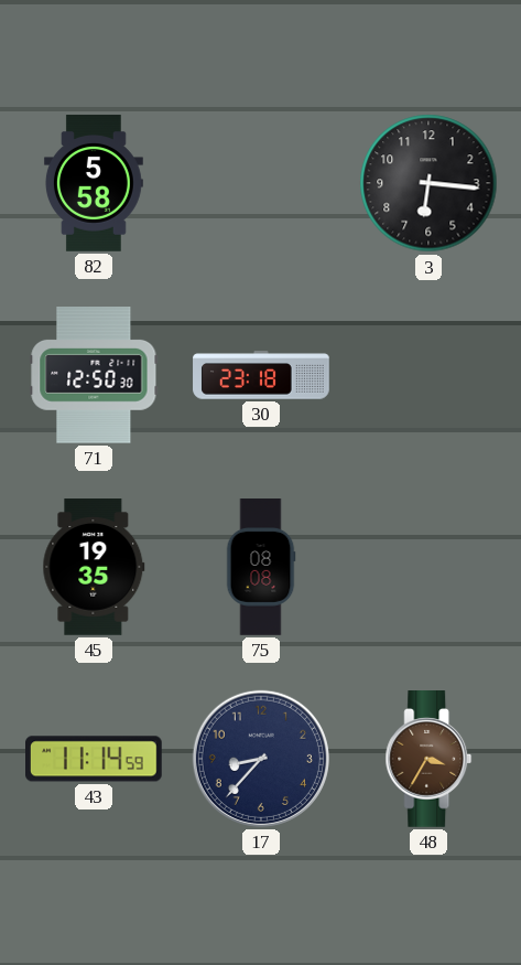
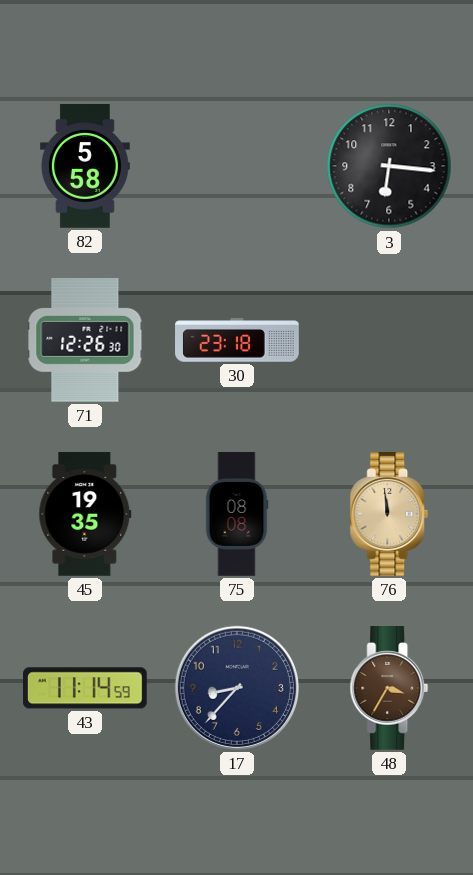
71: 12:50 -> 12:26 (85, 341)
76: none -> 11:59 (389, 515)
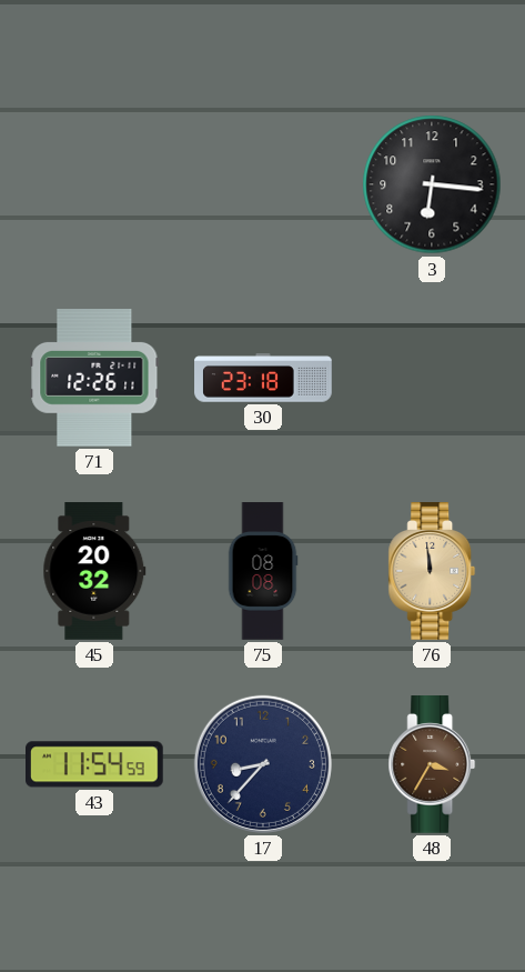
82: 5:58 -> none (85, 166)
71: 12:26:30 -> 12:26:11 (94, 379)
45: 19:35 -> 20:32 (94, 571)
43: 11:14 -> 11:54 (95, 764)
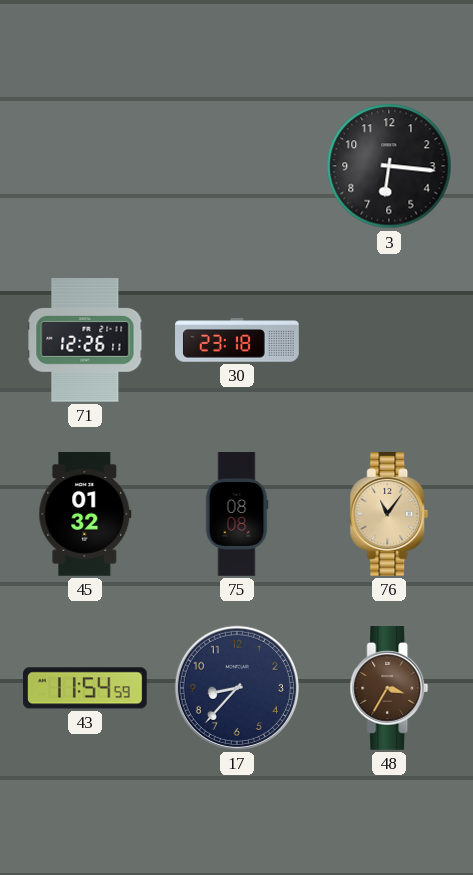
45: 20:32 -> 01:32 (85, 514)
76: 11:59 -> 11:06 (389, 515)
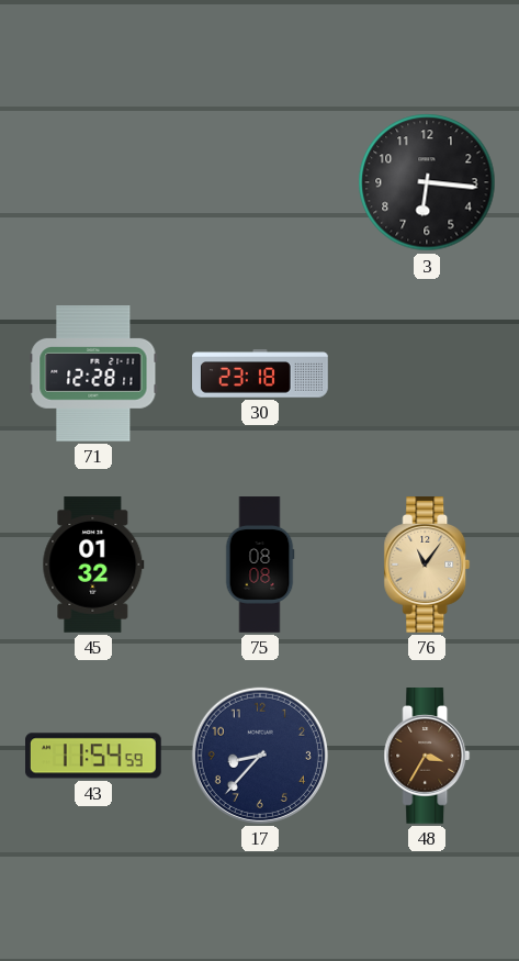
71: 12:26 -> 12:28 (93, 375)
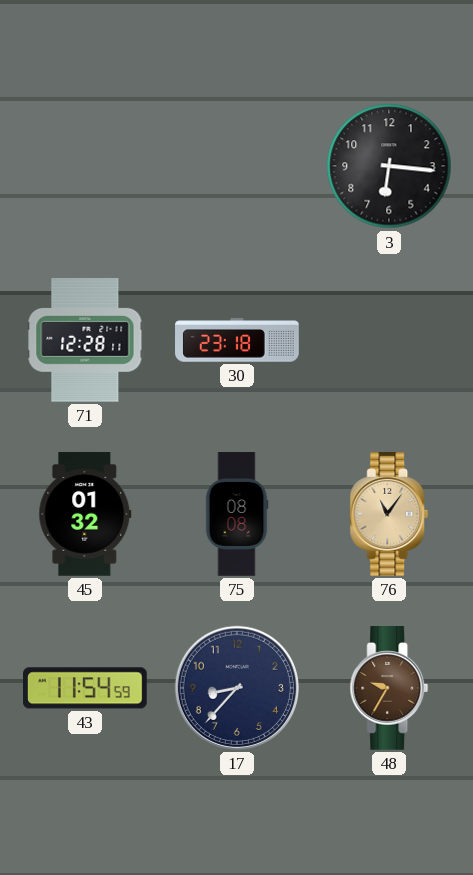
48: 3:35 -> 9:35 (389, 689)
